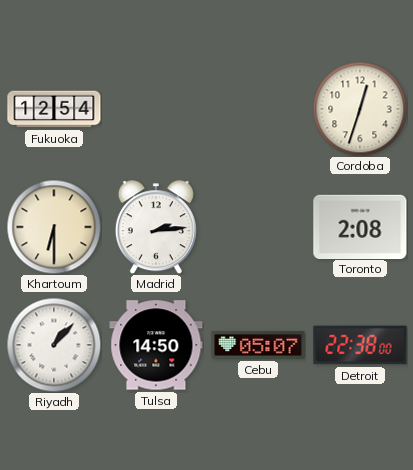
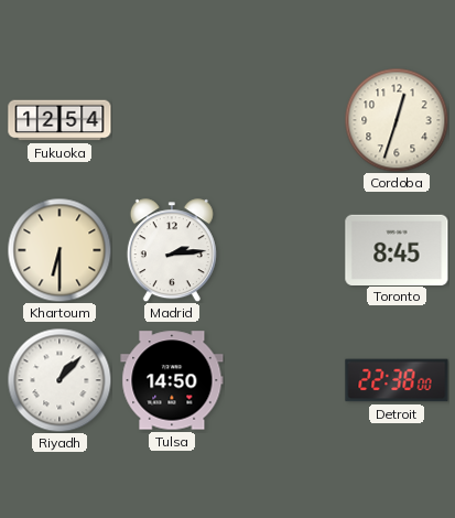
Toronto: 2:08 -> 8:45 (397, 249)
Cebu: 05:07 -> none (258, 345)
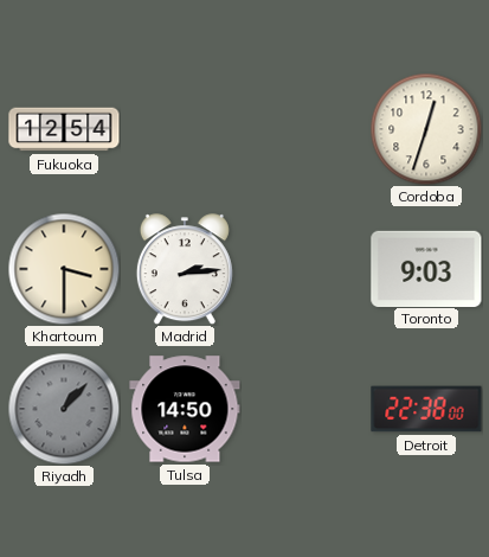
Khartoum: 6:30 -> 3:30 (64, 269)
Toronto: 8:45 -> 9:03 (426, 268)
Riyadh dial: white -> grey (64, 409)
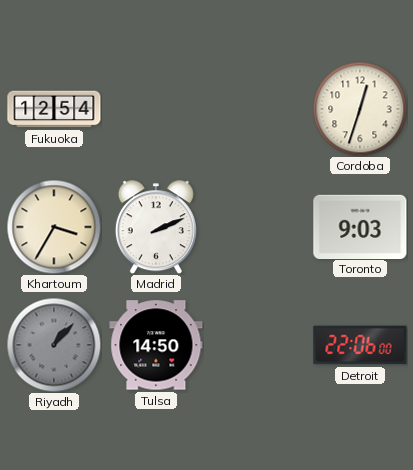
Khartoum: 3:30 -> 3:35 (54, 227)
Madrid: 2:14 -> 2:11 (156, 227)
Detroit: 22:38 -> 22:06 (360, 345)
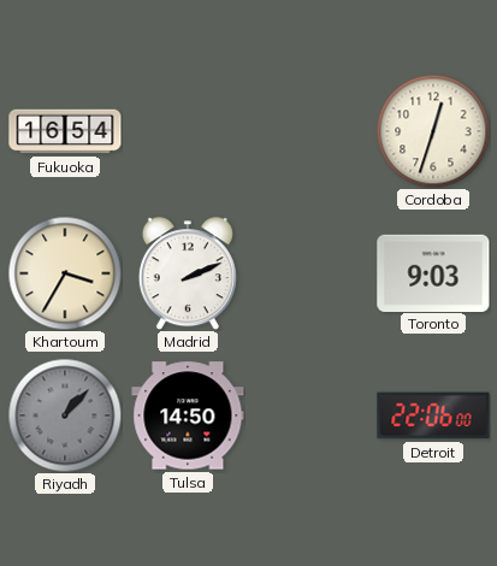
Fukuoka: 12:54 -> 16:54 (65, 131)
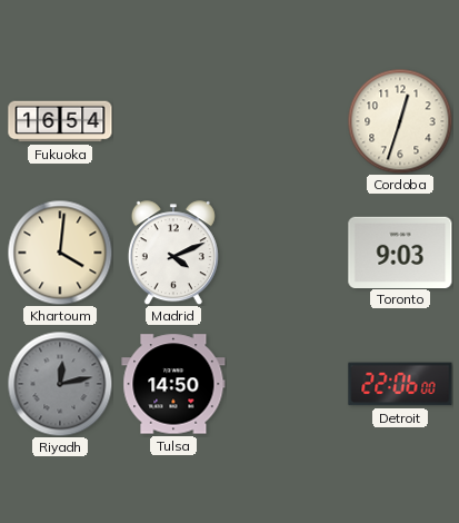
Khartoum: 3:35 -> 4:01 (60, 253)
Madrid: 2:11 -> 4:11 (173, 253)
Riyadh: 1:07 -> 12:13 (60, 384)
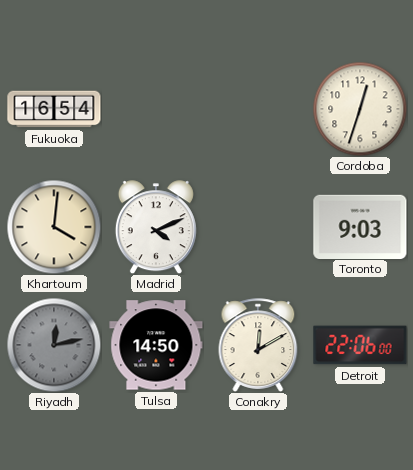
Conakry: none -> 12:10 (258, 345)
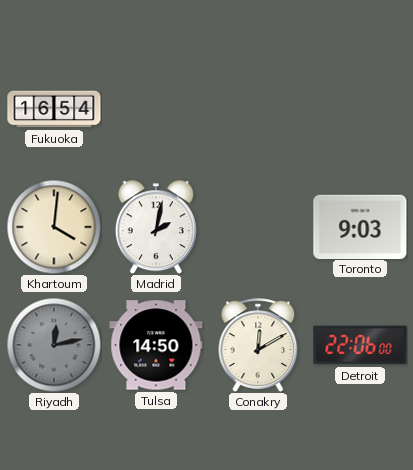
Cordoba: 12:33 -> none (360, 109)
Madrid: 4:11 -> 2:02 (156, 227)
